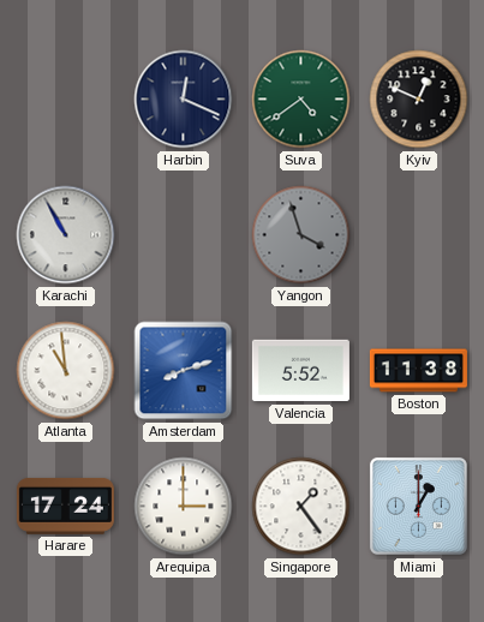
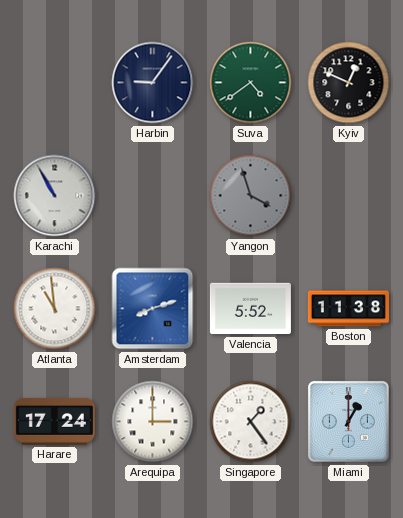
Harbin: 12:19 -> 9:06 (153, 83)
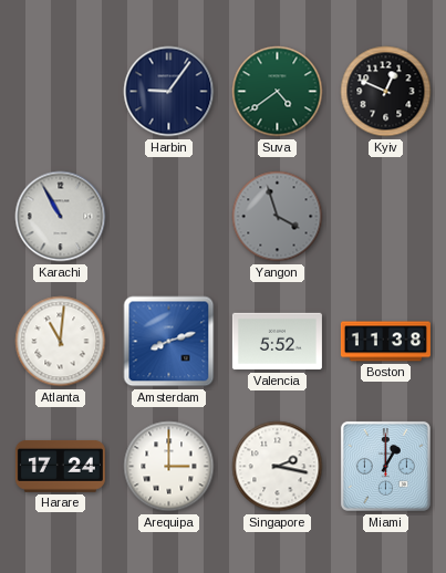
Atlanta: 10:59 -> 11:01 (61, 342)
Singapore: 1:24 -> 2:17 (278, 467)
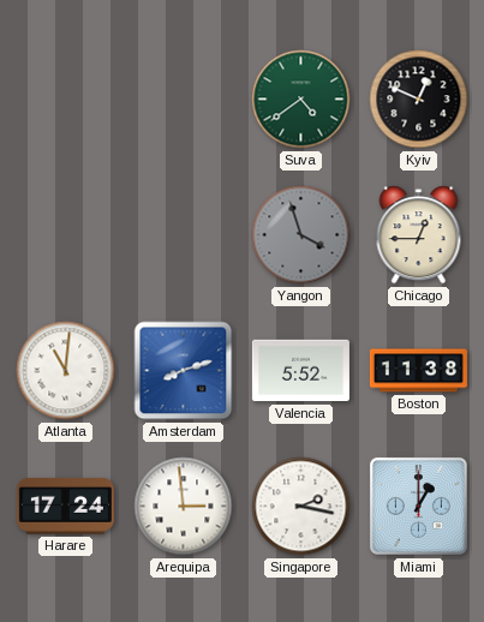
Harbin: 9:06 -> none (169, 92)
Karachi: 10:55 -> none (61, 217)
Chicago: none -> 12:45 (419, 235)
Arequipa: 3:00 -> 2:59 (184, 507)
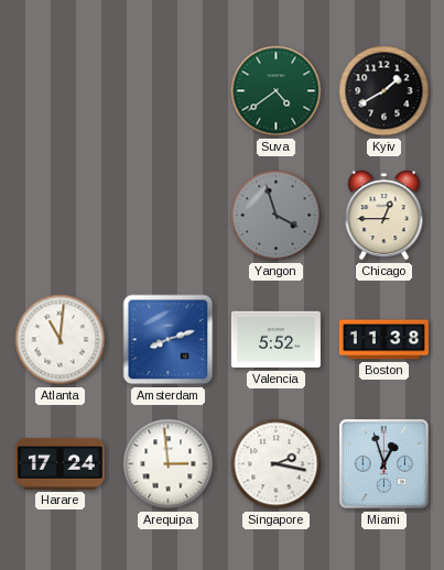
Kyiv: 12:49 -> 1:40 (385, 91)
Miami: 1:00 -> 12:57 (383, 463)
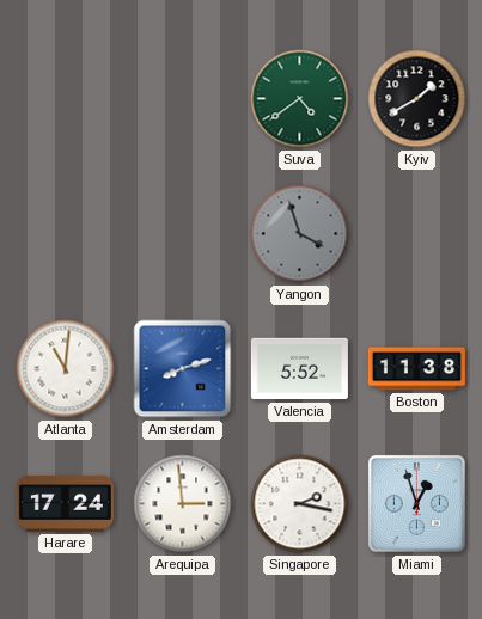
Chicago: 12:45 -> none (385, 216)
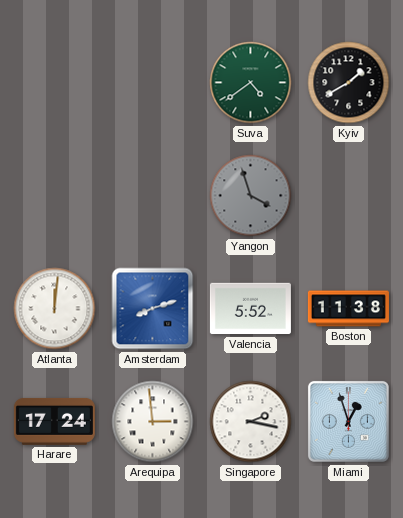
Atlanta: 11:01 -> 12:01 (55, 309)
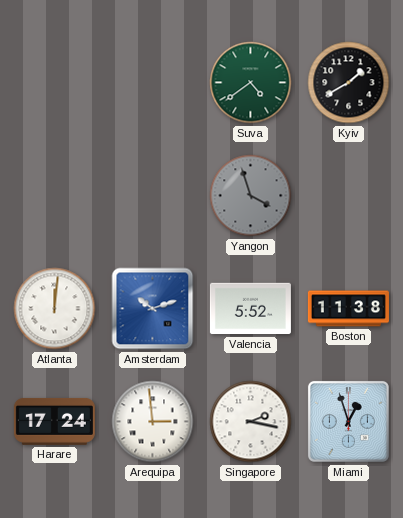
Amsterdam: 8:12 -> 10:12 (153, 309)
